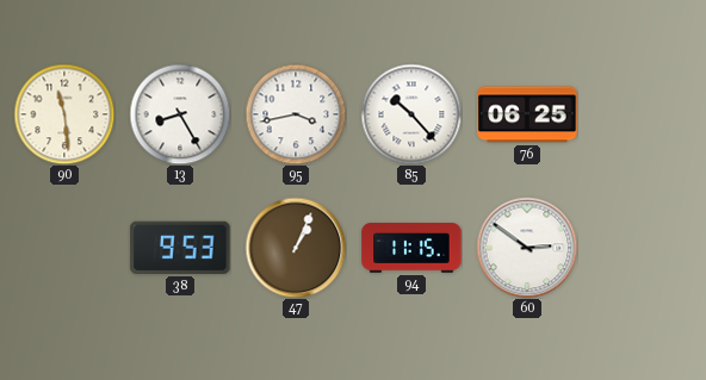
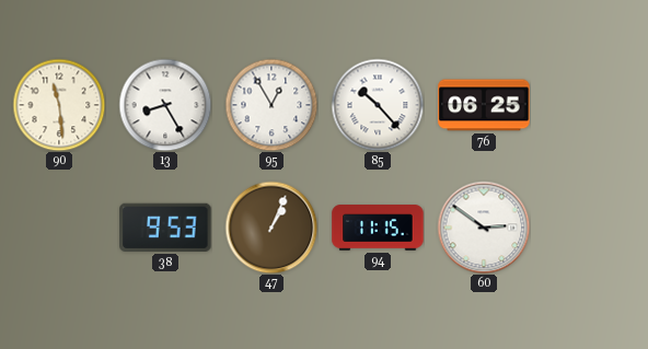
95: 3:43 -> 12:55 (271, 105)
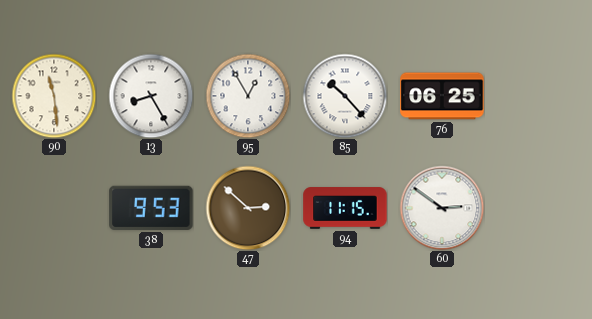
47: 1:04 -> 2:52 (248, 208)
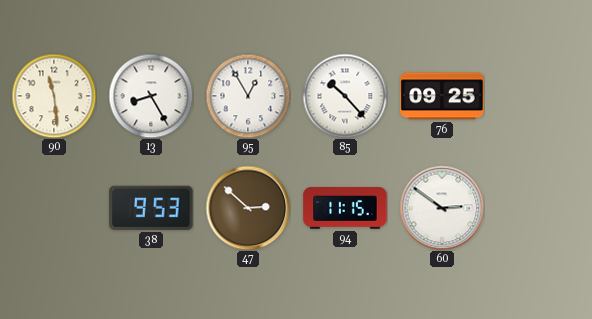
76: 06:25 -> 09:25 (442, 96)
